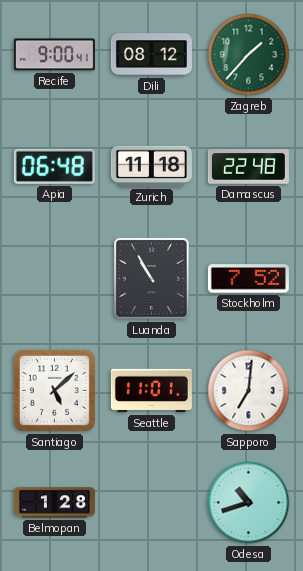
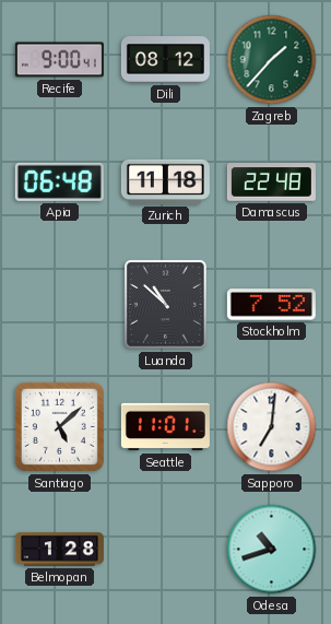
Luanda: 10:55 -> 10:52 (166, 305)
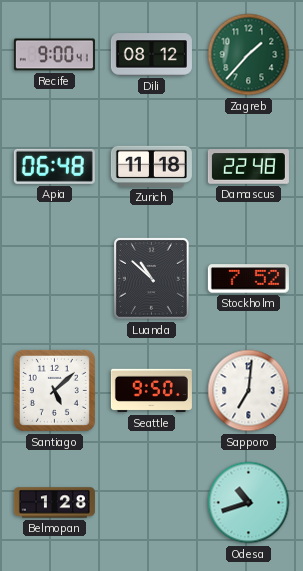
Seattle: 11:01 -> 9:50 (151, 391)
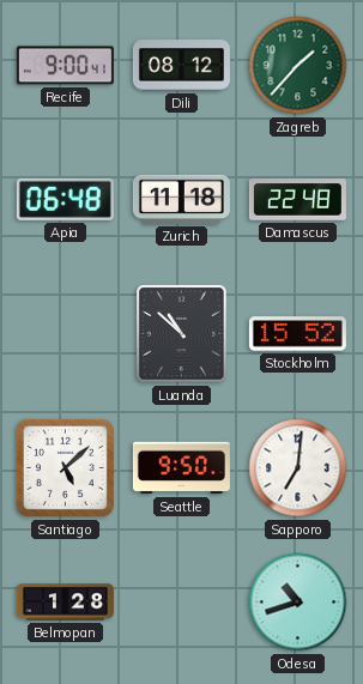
Stockholm: 7:52 -> 15:52 (297, 334)
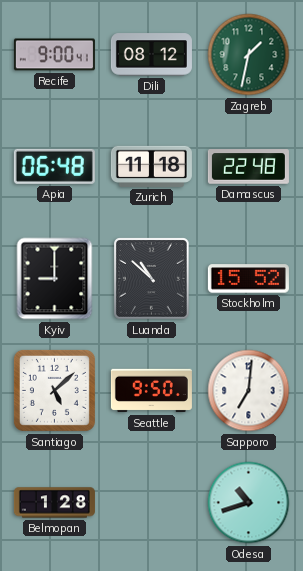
Zagreb: 1:37 -> 1:32 (249, 55)
Kyiv: none -> 9:00 (55, 279)
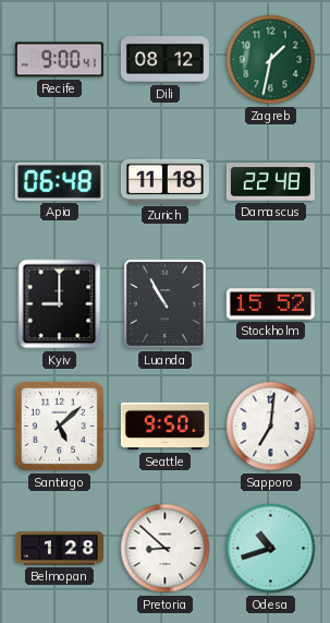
Luanda: 10:52 -> 10:55 (166, 304)
Pretoria: none -> 8:52 (166, 549)
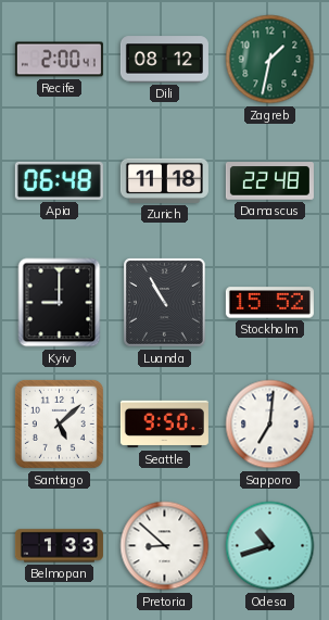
Recife: 9:00 -> 2:00 (59, 60)
Belmopan: 1:28 -> 1:33 (59, 546)
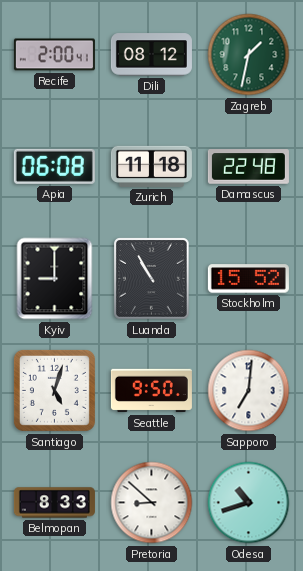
Apia: 06:48 -> 06:08 (54, 166)
Santiago: 5:08 -> 5:03 (54, 390)
Belmopan: 1:33 -> 8:33 (54, 503)
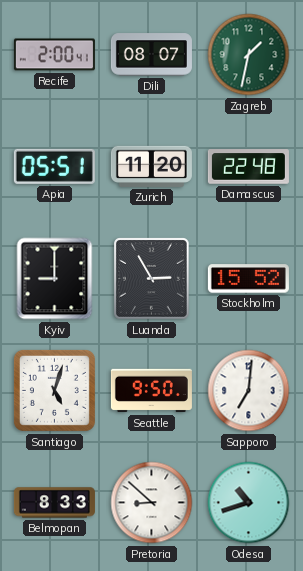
Dili: 08:12 -> 08:07 (151, 55)
Apia: 06:08 -> 05:51 (54, 166)
Zurich: 11:18 -> 11:20 (151, 166)
Luanda: 10:55 -> 2:55 (152, 279)
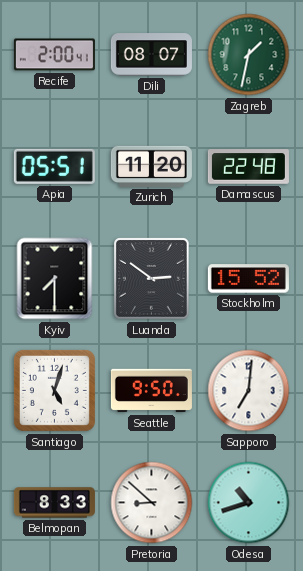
Kyiv: 9:00 -> 7:30 (55, 279)
Luanda: 2:55 -> 2:51 (152, 279)
